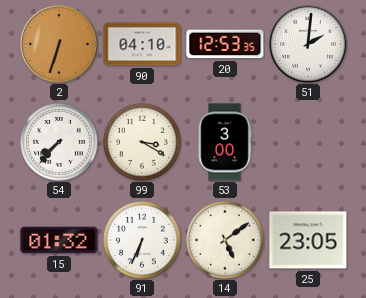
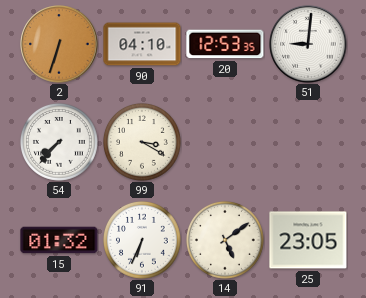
51: 2:01 -> 9:01 (308, 44)
53: 3:00 -> none (225, 142)
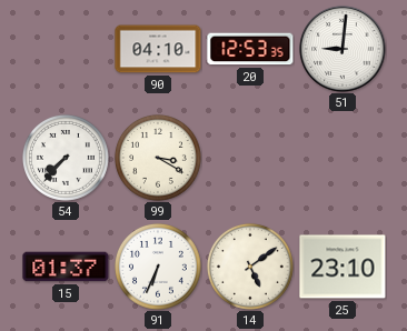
2: 6:33 -> none (59, 44)
15: 01:32 -> 01:37 (66, 267)
25: 23:05 -> 23:10 (343, 267)
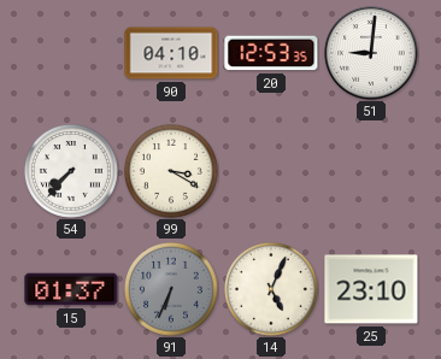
91 dial: white -> grey (171, 289)
14: 5:09 -> 5:04 (271, 289)
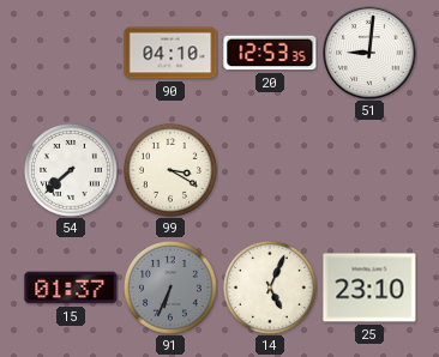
54: 7:37 -> 7:38 (71, 170)
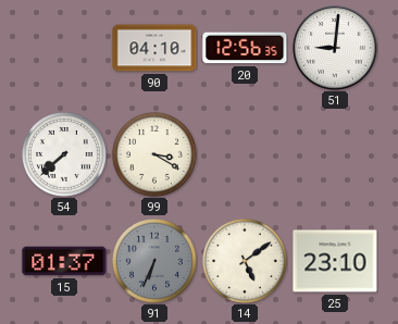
20: 12:53 -> 12:56 (245, 48)
14: 5:04 -> 5:09 (245, 261)
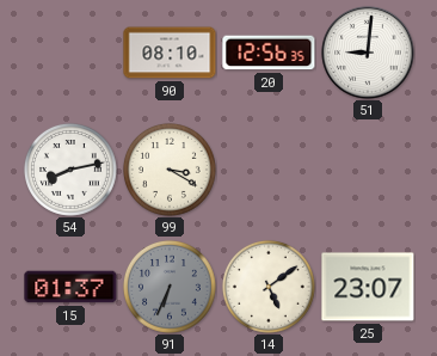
90: 04:10 -> 08:10 (170, 53)
54: 7:38 -> 8:13 (70, 170)
25: 23:10 -> 23:07 (368, 287)
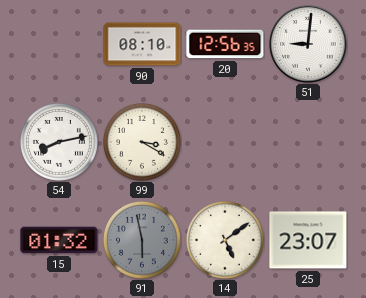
15: 01:37 -> 01:32 (59, 240)
91: 6:34 -> 5:58 (142, 240)
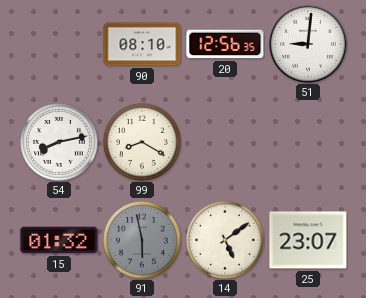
99: 3:20 -> 8:20 (142, 142)
